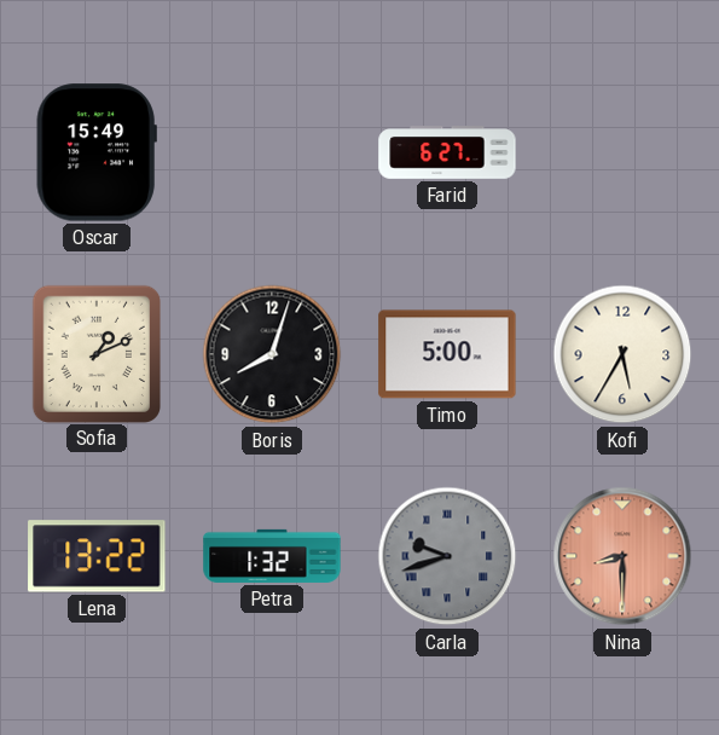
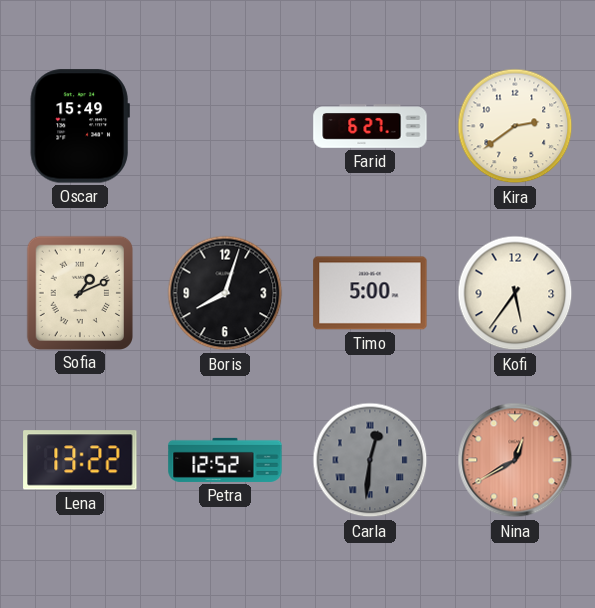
Kira: none -> 2:39 (515, 126)
Kofi: 5:35 -> 5:36 (515, 293)
Petra: 1:32 -> 12:52 (225, 460)
Carla: 9:42 -> 12:31 (370, 460)
Nina: 8:30 -> 12:40 (515, 460)
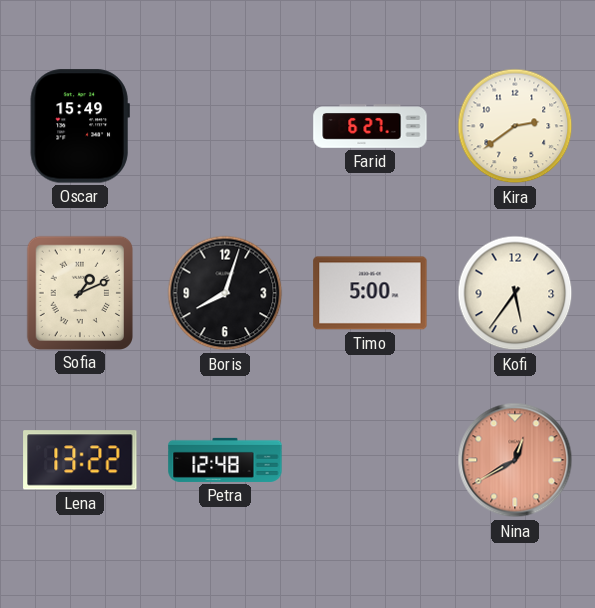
Petra: 12:52 -> 12:48 (225, 460)
Carla: 12:31 -> none (370, 460)
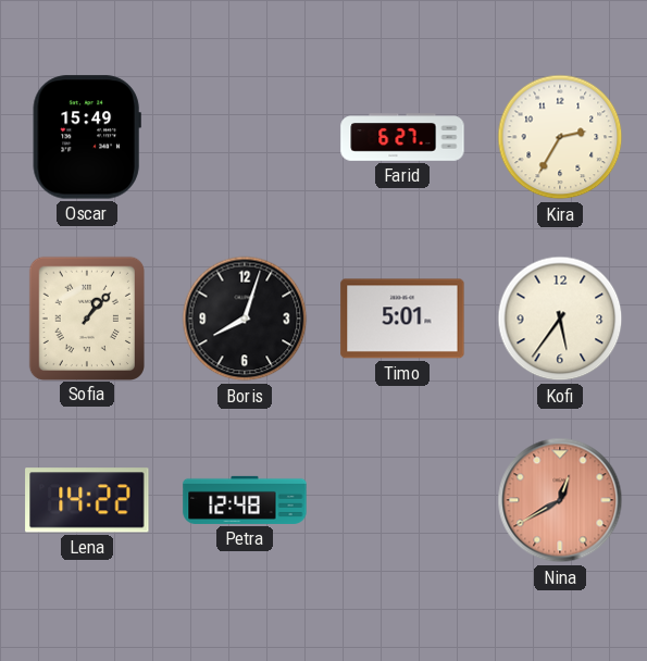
Kira: 2:39 -> 2:35 (560, 137)
Sofia: 1:11 -> 1:07 (86, 317)
Timo: 5:00 -> 5:01 (402, 319)
Lena: 13:22 -> 14:22 (87, 500)
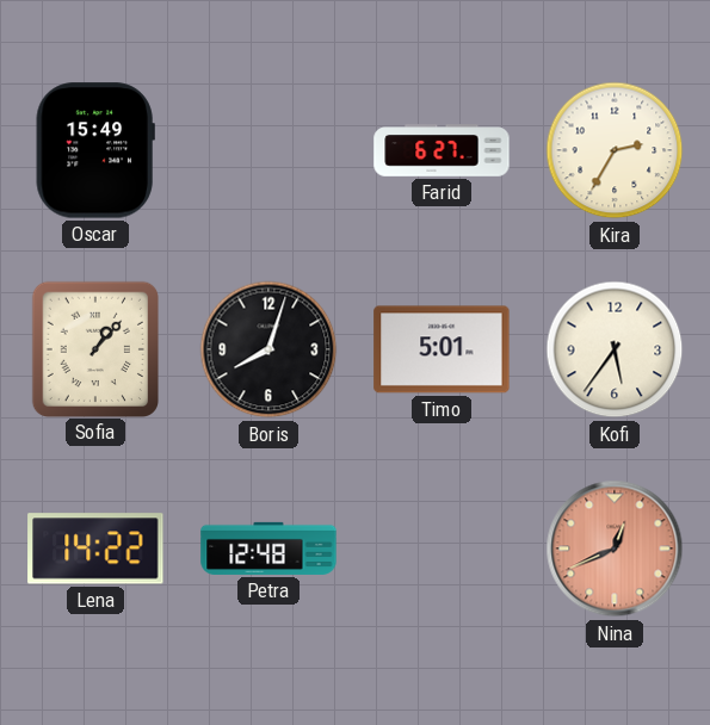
Nina: 12:40 -> 12:41 (615, 549)
